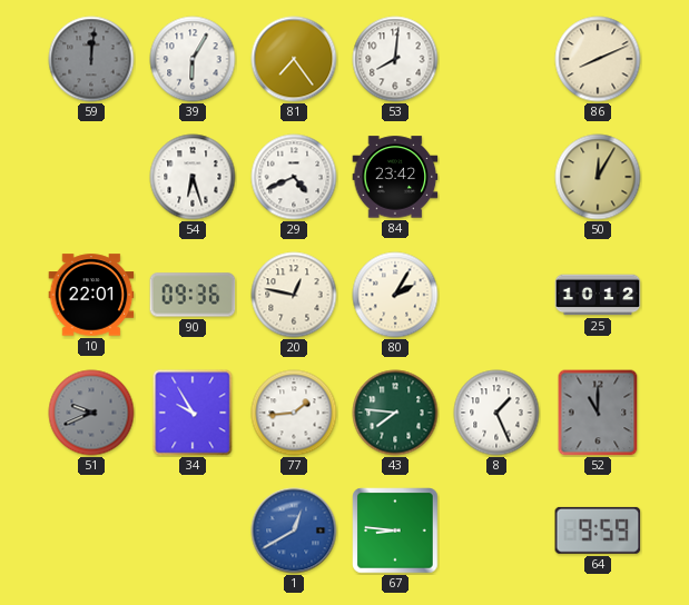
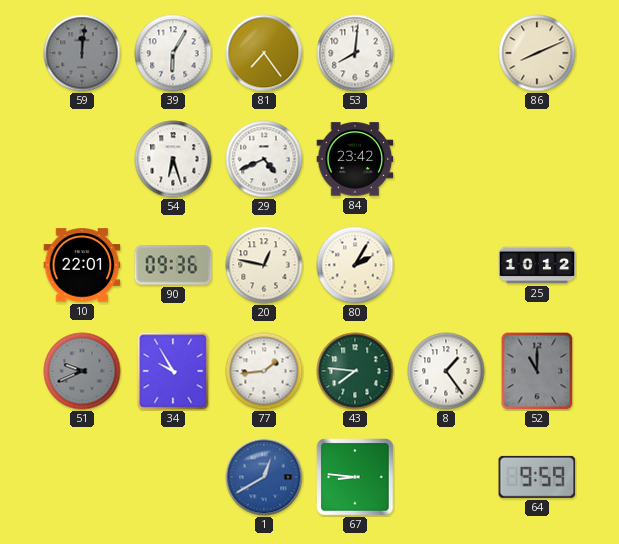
50: 12:05 -> none (598, 177)
8: 1:26 -> 1:24 (446, 371)
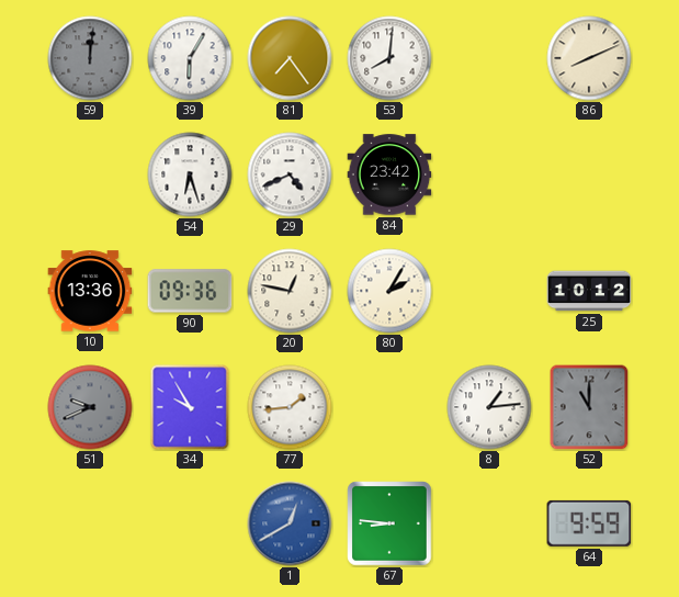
10: 22:01 -> 13:36 (90, 291)
43: 7:46 -> none (355, 371)
8: 1:24 -> 1:14 (489, 407)
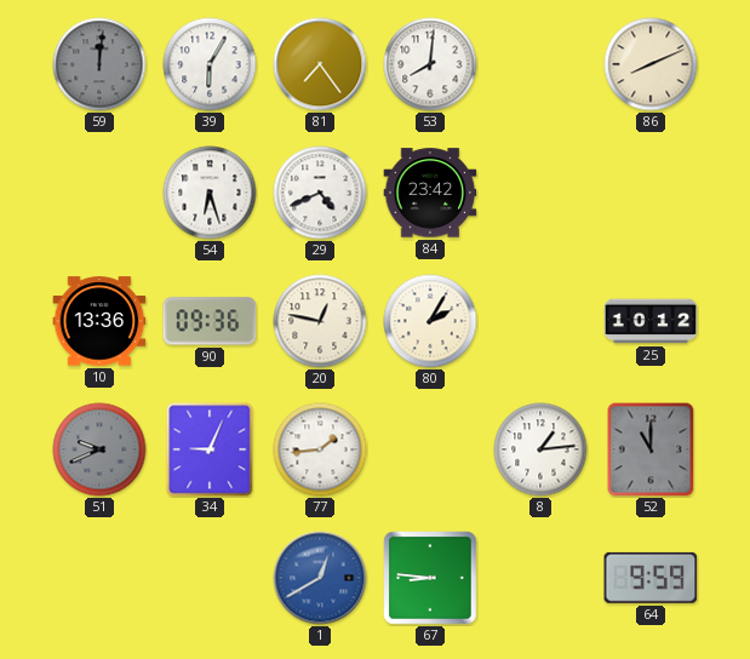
34: 9:55 -> 9:04 (210, 449)
